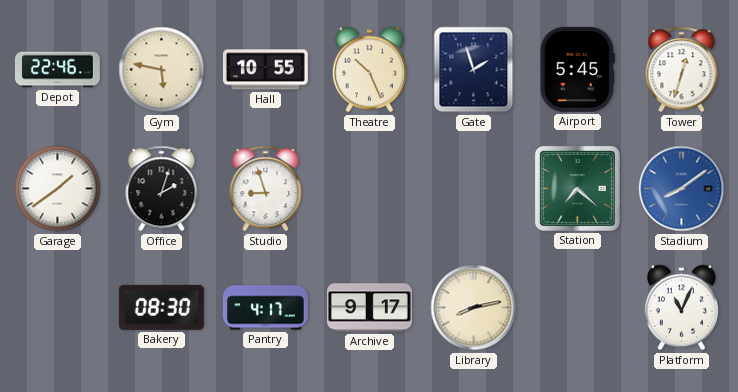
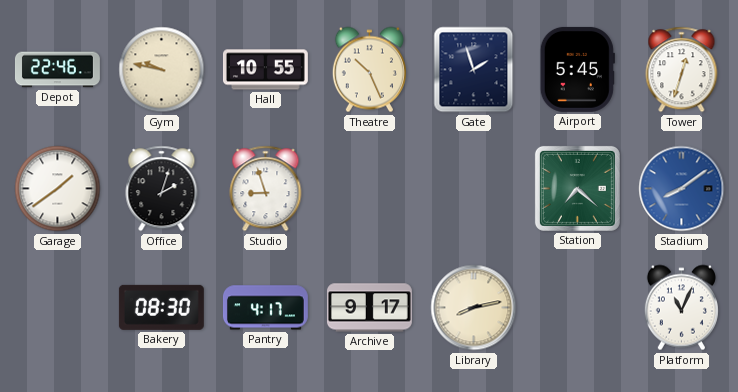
Gym: 5:47 -> 9:47 (162, 70)
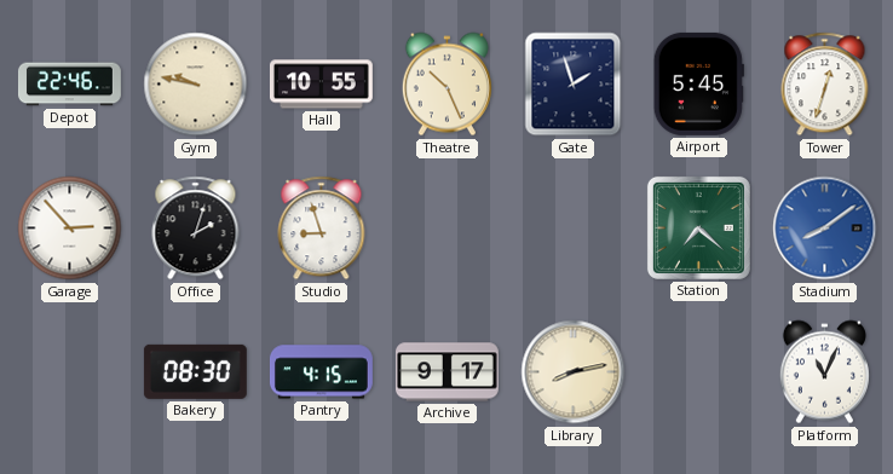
Garage: 1:39 -> 2:53 (70, 229)
Pantry: 4:17 -> 4:15 (321, 372)
